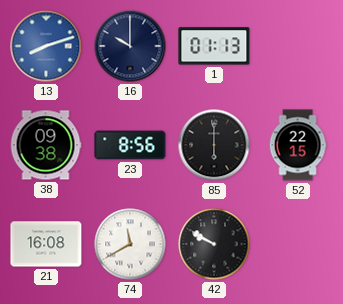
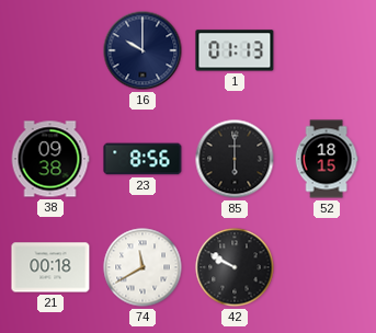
13: 8:12 -> none (46, 46)
52: 22:15 -> 18:15 (327, 159)
21: 16:08 -> 00:18 (50, 267)
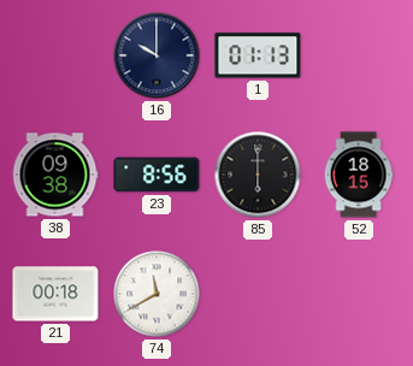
42: 9:50 -> none (235, 267)
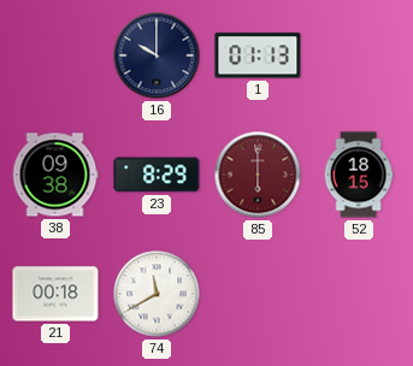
23: 8:56 -> 8:29 (157, 175)
85 dial: black -> burgundy (258, 175)
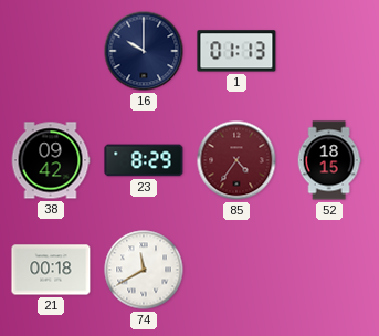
38: 09:38 -> 09:42 (51, 160)
85: 6:00 -> 4:36 (236, 160)
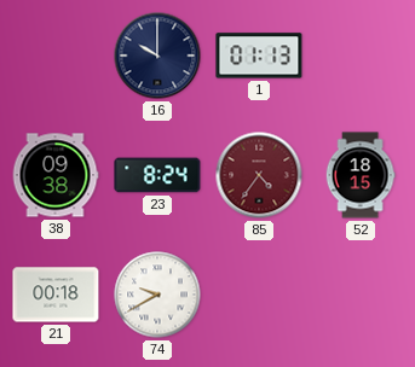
38: 09:42 -> 09:38 (56, 175)
23: 8:29 -> 8:24 (157, 175)
74: 11:40 -> 9:40 (157, 295)
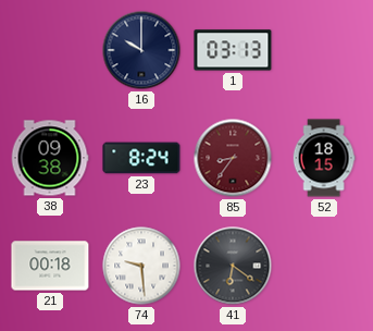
1: 01:13 -> 03:13 (233, 50)
85: 4:36 -> 8:36 (233, 158)
74: 9:40 -> 9:29 (141, 266)
41: none -> 6:21 (233, 266)
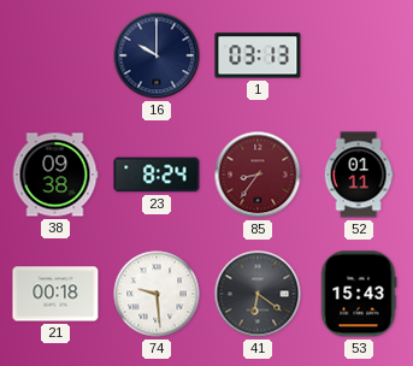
52: 18:15 -> 01:11 (359, 175)
53: none -> 15:43 (359, 294)
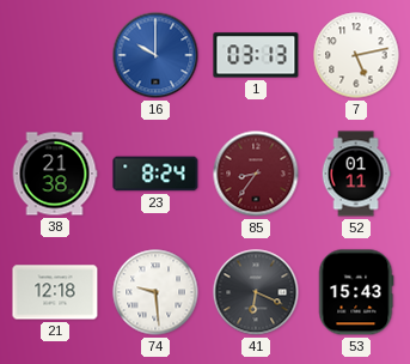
16 dial: navy -> blue (155, 55)
7: none -> 5:13 (356, 55)
38: 09:38 -> 21:38 (55, 174)
21: 00:18 -> 12:18 (55, 292)
41: 6:21 -> 6:19 (256, 292)
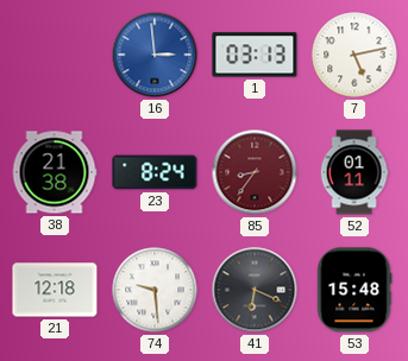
16: 10:00 -> 2:59 (155, 55)
53: 15:43 -> 15:48 (354, 290)
